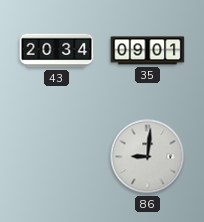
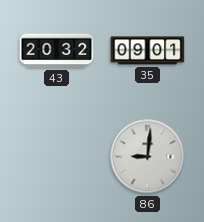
43: 20:34 -> 20:32 (57, 51)
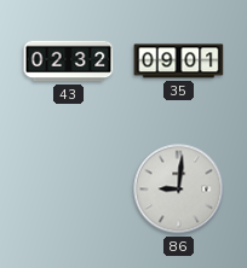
43: 20:32 -> 02:32 (69, 62)
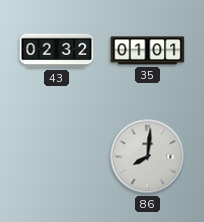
35: 09:01 -> 01:01 (148, 51)
86: 9:01 -> 8:01 (148, 157)
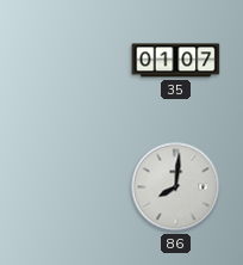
43: 02:32 -> none (57, 51)
35: 01:01 -> 01:07 (176, 61)
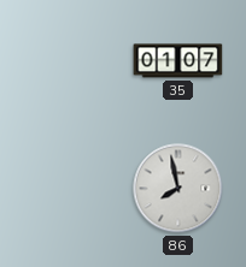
86: 8:01 -> 7:58 (178, 189)
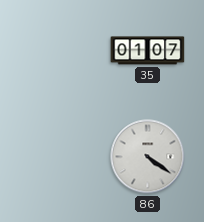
86: 7:58 -> 4:21 (148, 157)
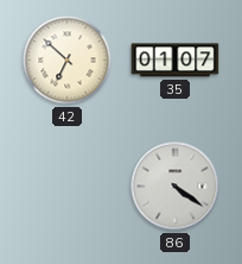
42: none -> 6:52 (68, 61)
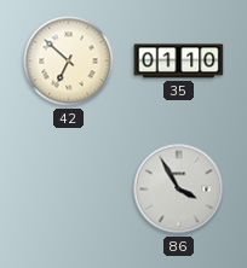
35: 01:07 -> 01:10 (179, 62)
86: 4:21 -> 3:55 (179, 190)
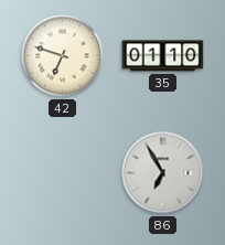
42: 6:52 -> 6:48 (63, 56)
86: 3:55 -> 6:55 (163, 173)
